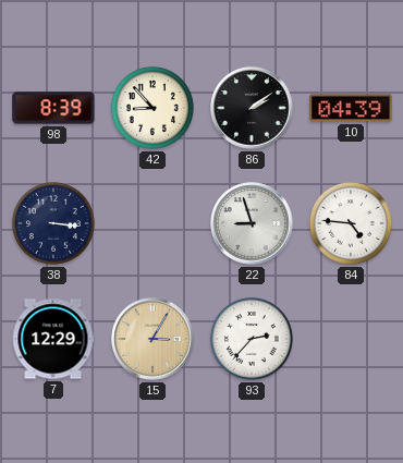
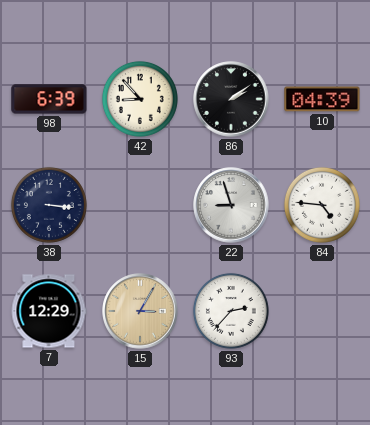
98: 8:39 -> 6:39 (49, 99)
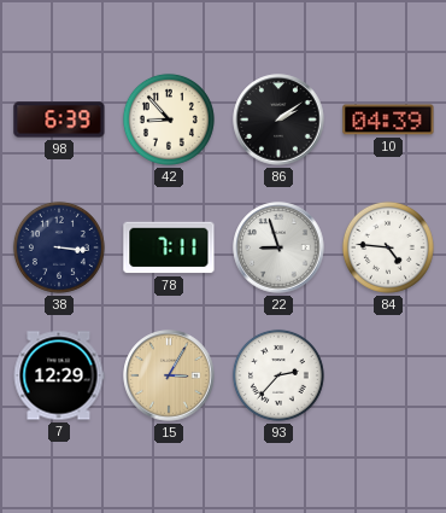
78: none -> 7:11 (169, 247)
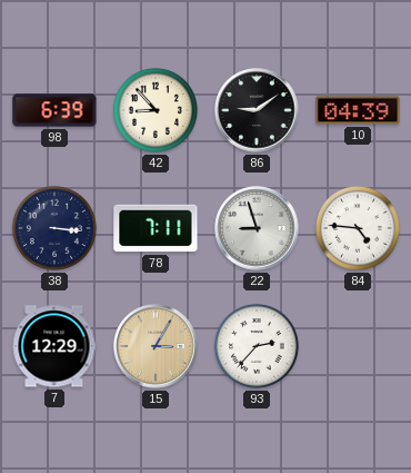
86: 2:09 -> 9:09 (257, 110)
